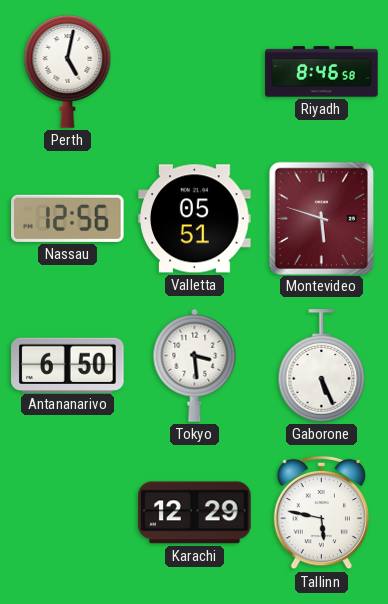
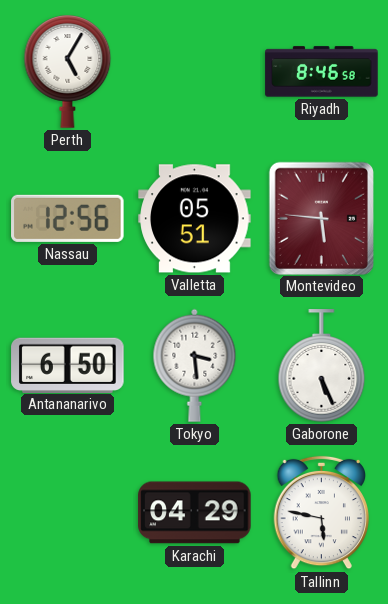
Perth: 5:02 -> 5:05 (68, 72)
Montevideo: 5:48 -> 5:46 (321, 218)
Karachi: 12:29 -> 04:29 (195, 513)
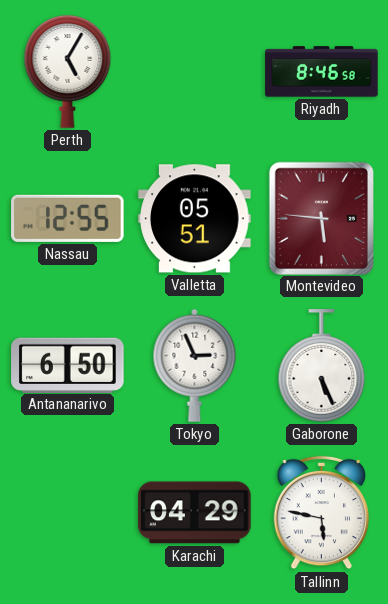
Nassau: 12:56 -> 12:55 (68, 218)
Tokyo: 3:29 -> 2:56 (195, 365)
